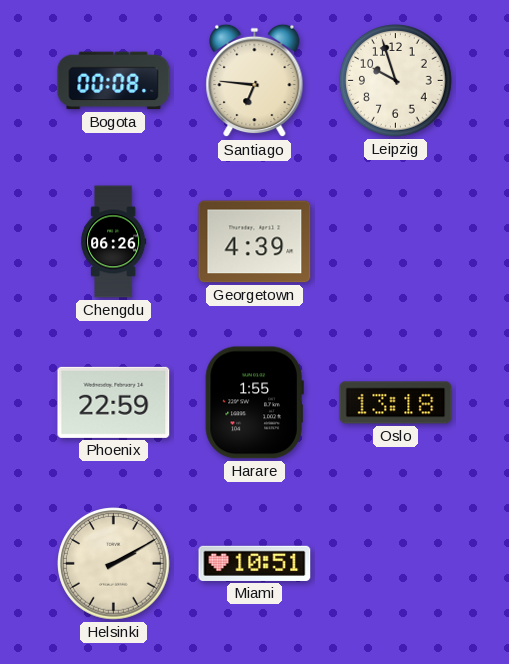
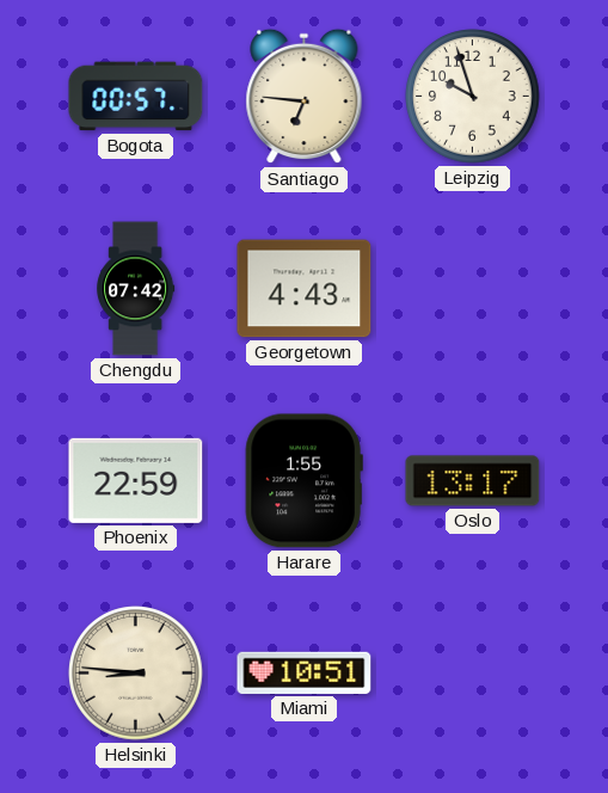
Bogota: 00:08 -> 00:57 (136, 97)
Chengdu: 06:26 -> 07:42 (136, 289)
Georgetown: 4:39 -> 4:43 (305, 289)
Oslo: 13:18 -> 13:17 (473, 481)
Helsinki: 2:10 -> 8:46 (136, 674)
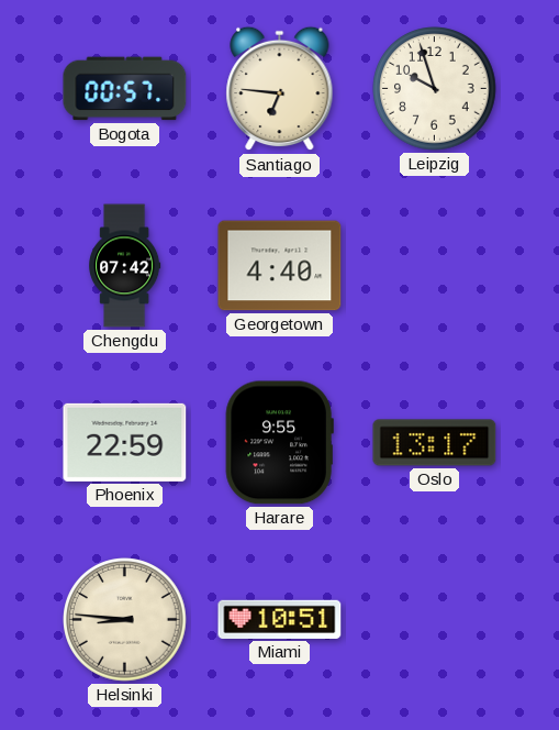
Georgetown: 4:43 -> 4:40 (280, 266)
Harare: 1:55 -> 9:55 (279, 443)
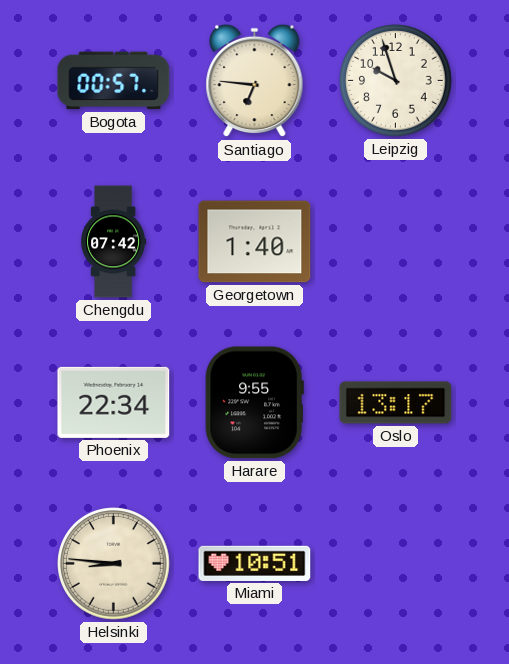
Georgetown: 4:40 -> 1:40 (255, 242)
Phoenix: 22:59 -> 22:34 (114, 402)
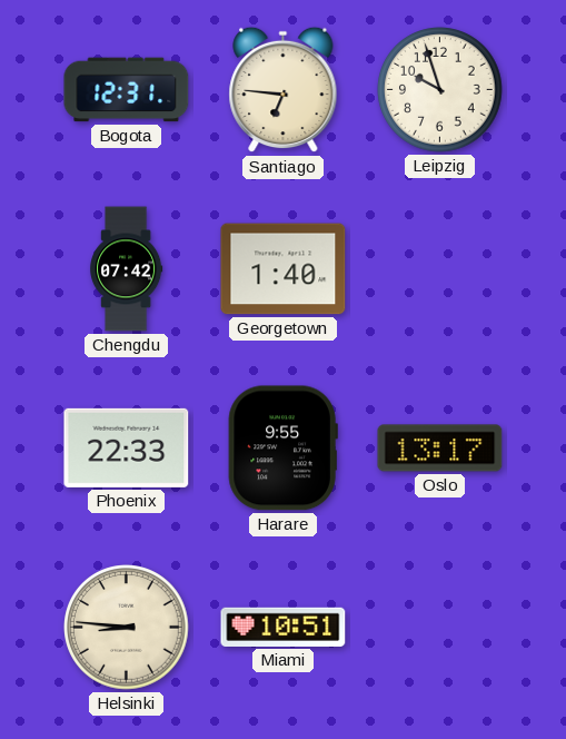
Bogota: 00:57 -> 12:31 (127, 90)
Phoenix: 22:34 -> 22:33 (127, 447)
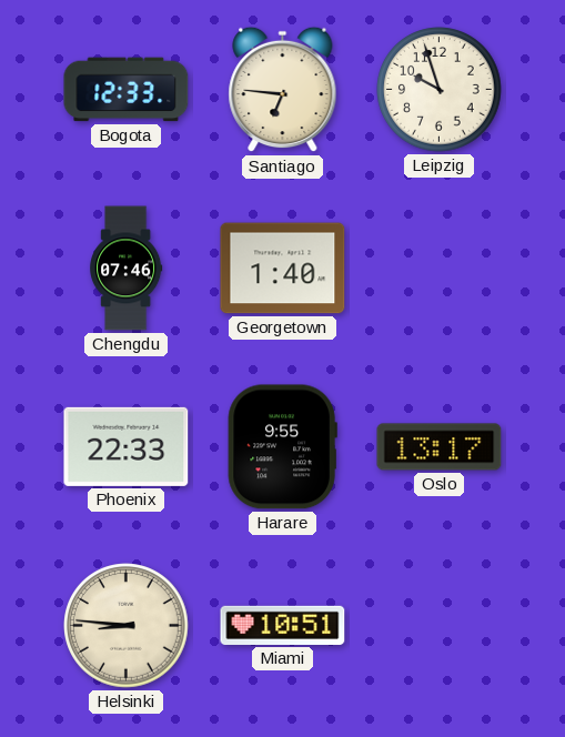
Bogota: 12:31 -> 12:33 (127, 90)
Chengdu: 07:42 -> 07:46 (127, 269)
